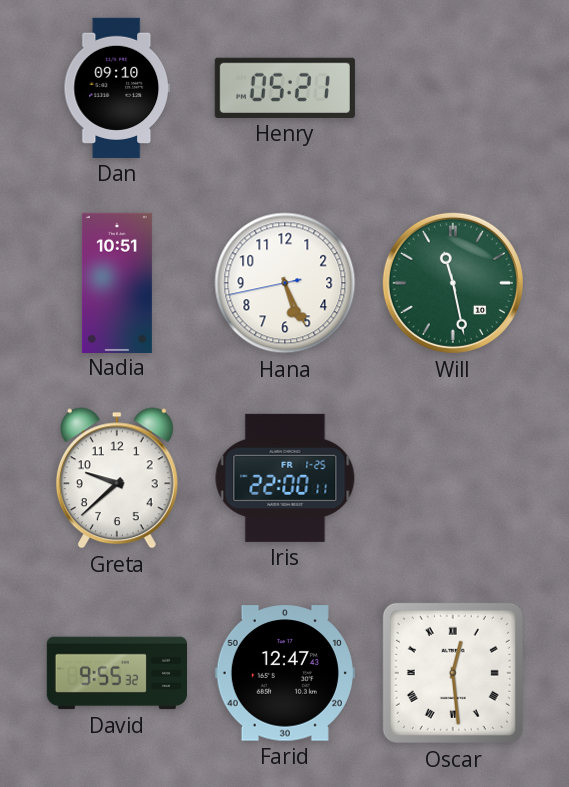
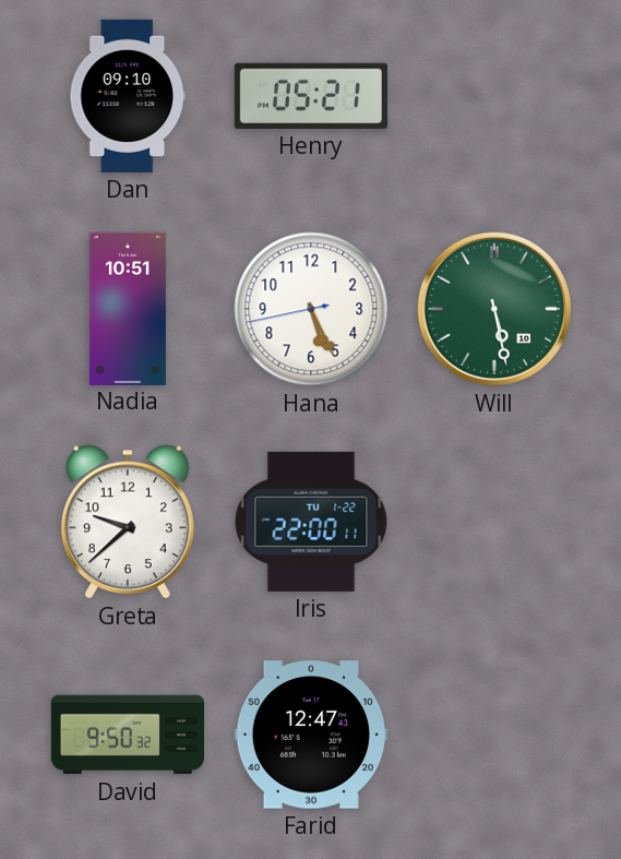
Will: 11:28 -> 5:28 (494, 309)
Iris date: FR 1-25 -> TU 1-22 (311, 522)
David: 9:55 -> 9:50 (127, 735)
Oscar: 12:29 -> none (453, 673)
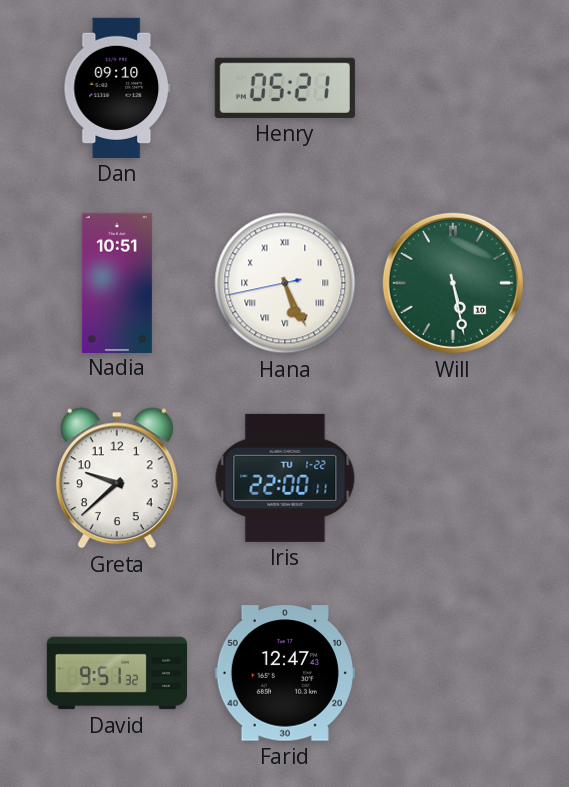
Hana numerals: Arabic -> Roman (285, 283)
David: 9:50 -> 9:51 (116, 673)
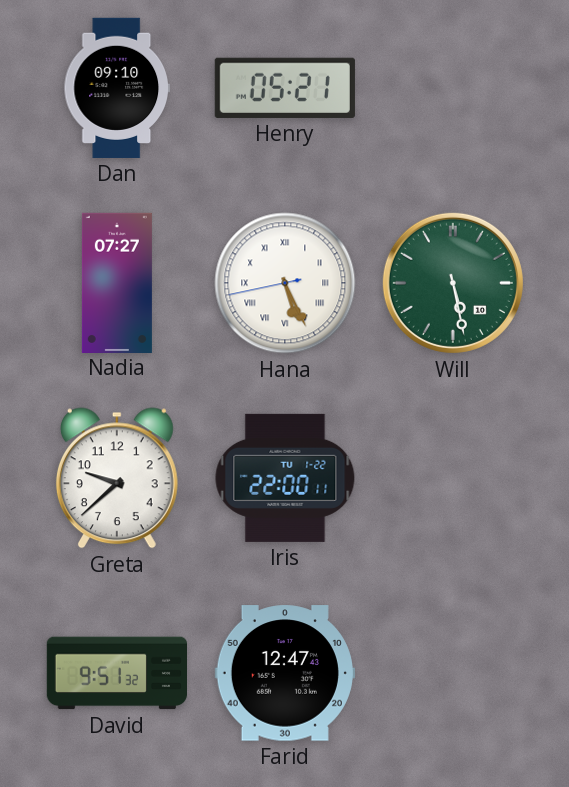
Nadia: 10:51 -> 07:27 (117, 282)
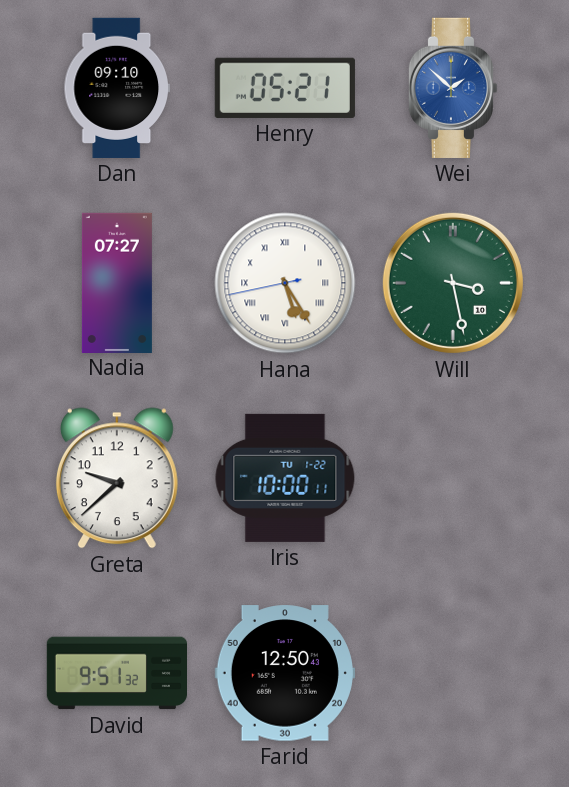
Wei: none -> 1:52 (453, 88)
Hana: 5:25 -> 5:24 (285, 283)
Will: 5:28 -> 3:28 (453, 283)
Iris: 22:00 -> 10:00 (285, 478)
Farid: 12:47 -> 12:50 (285, 673)
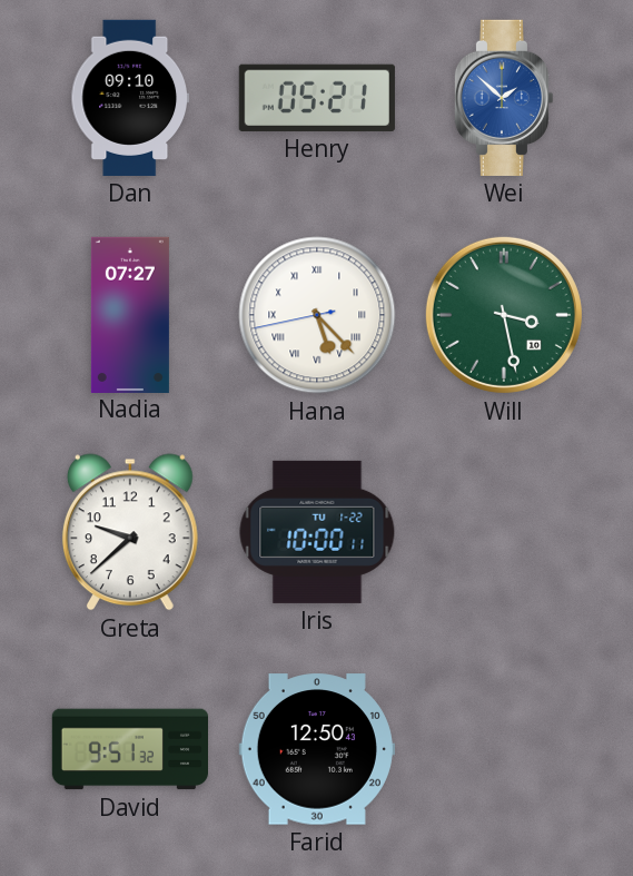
Hana: 5:24 -> 5:22 (317, 315)
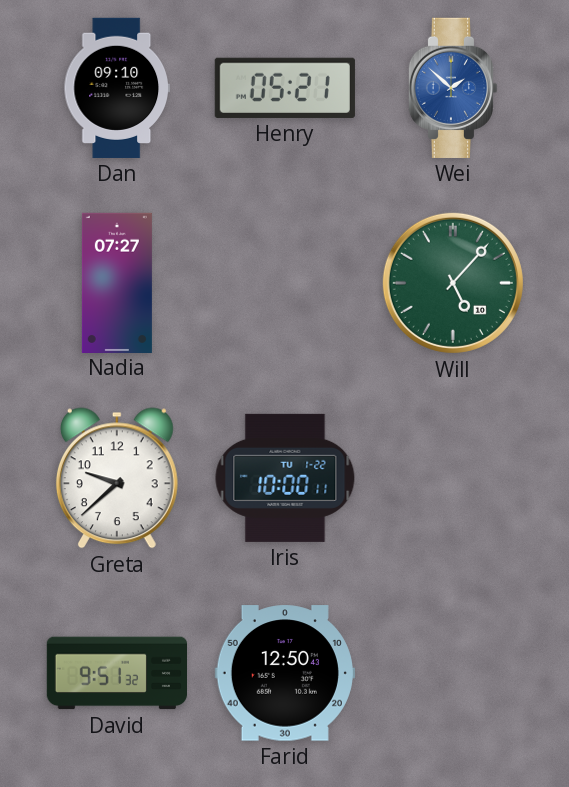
Hana: 5:22 -> none (317, 315)
Will: 3:28 -> 5:07 (453, 283)
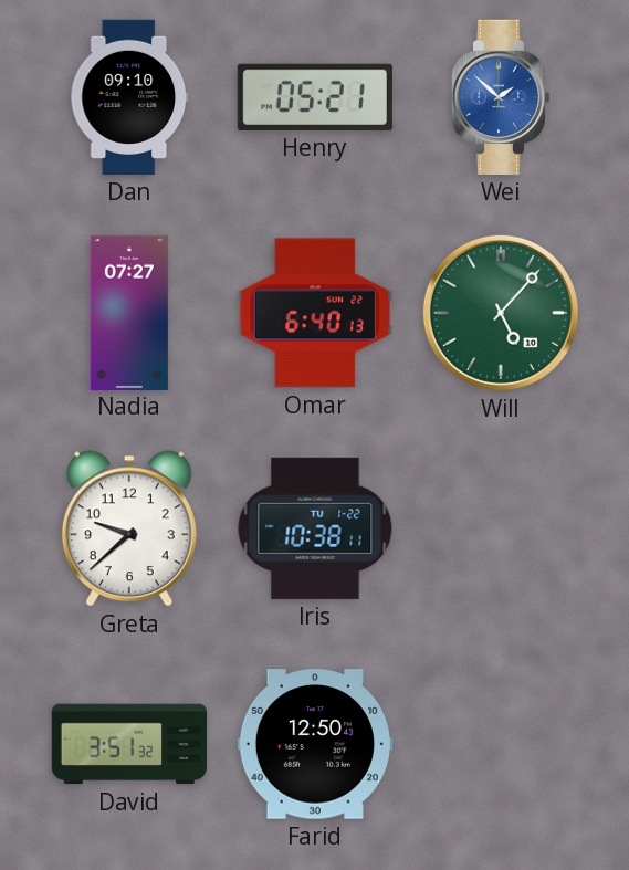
Omar: none -> 6:40 (315, 313)
Iris: 10:00 -> 10:38 (315, 528)
David: 9:51 -> 3:51 (128, 744)
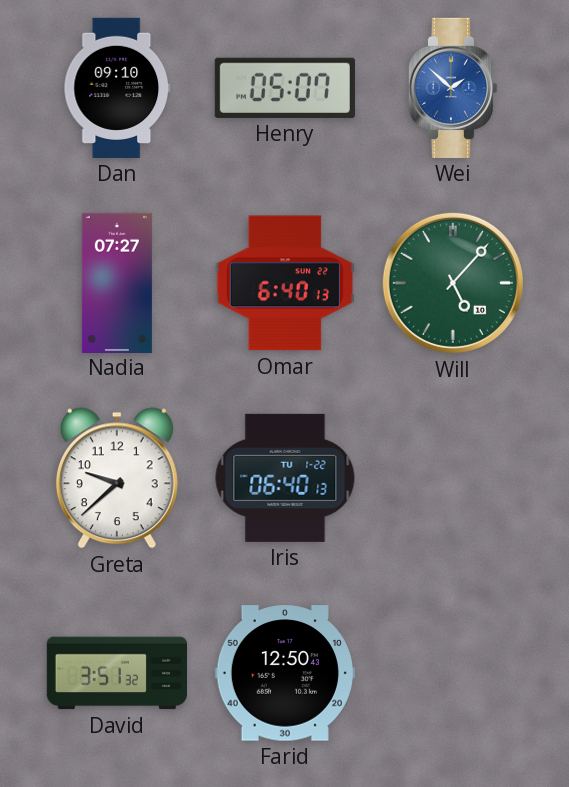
Henry: 05:21 -> 05:07 (285, 88)
Iris: 10:38 -> 06:40 (285, 478)
